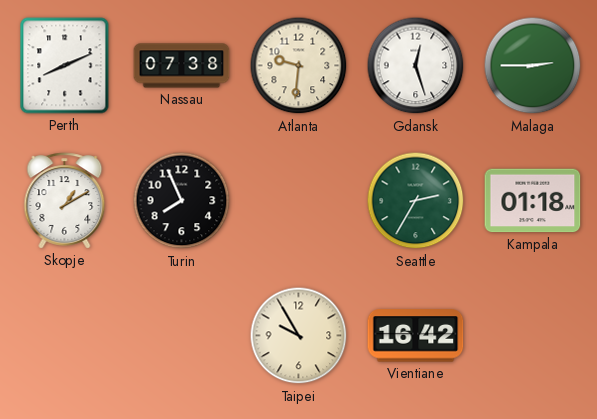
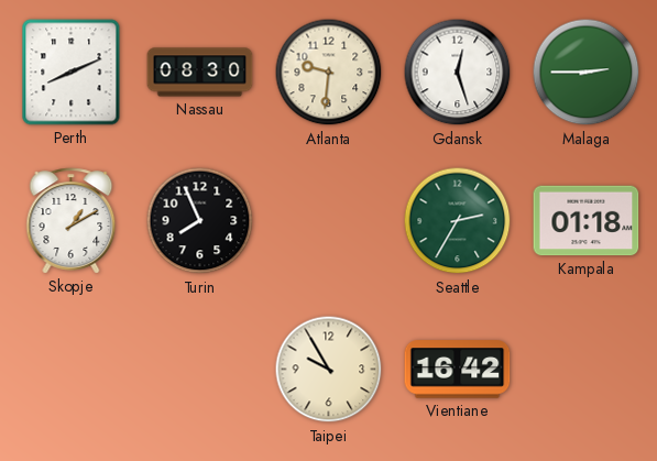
Nassau: 07:38 -> 08:30 (200, 73)
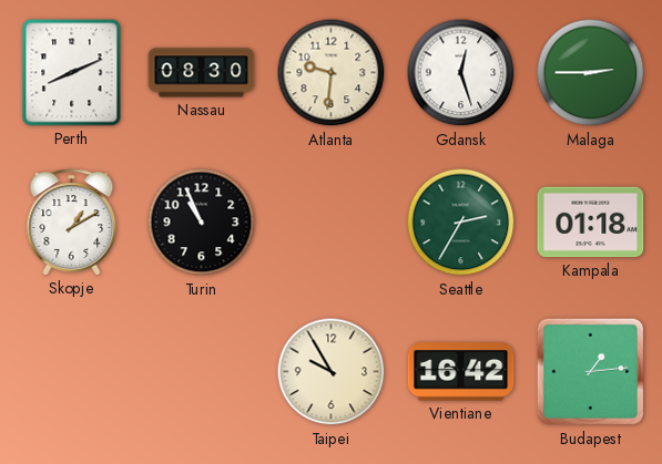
Turin: 7:56 -> 10:56 (202, 223)
Budapest: none -> 1:14 (591, 372)
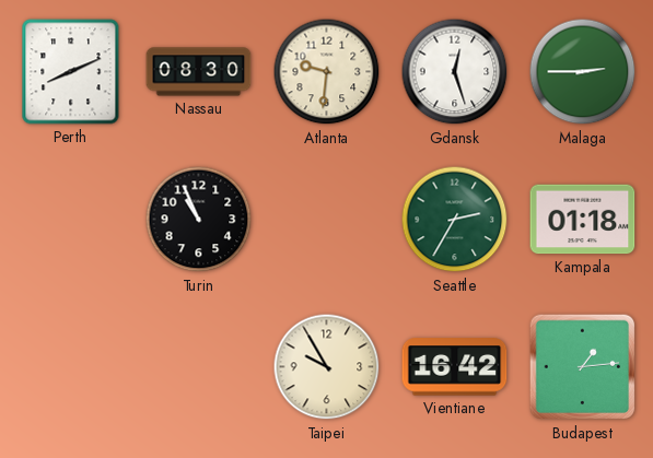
Skopje: 1:10 -> none (72, 223)
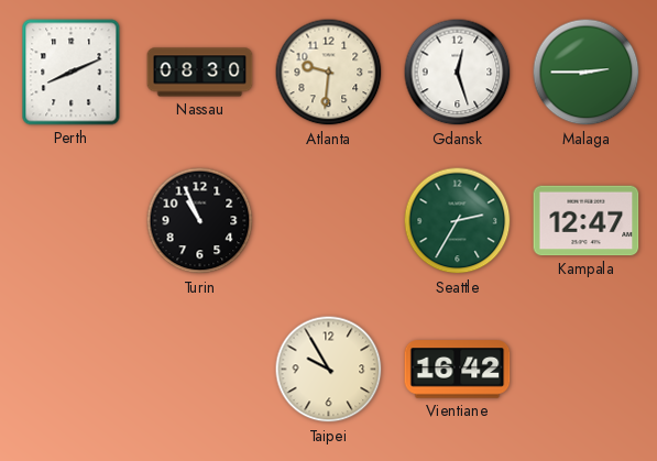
Kampala: 01:18 -> 12:47 (587, 221)
Budapest: 1:14 -> none (583, 367)
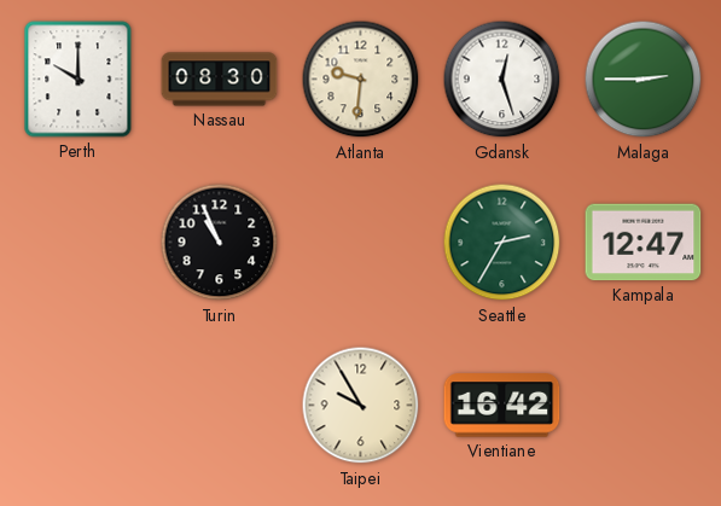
Perth: 8:11 -> 10:00 (79, 80)
